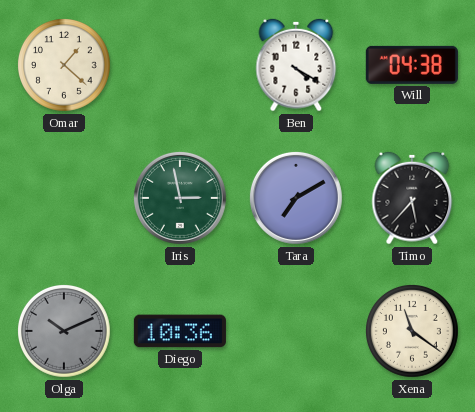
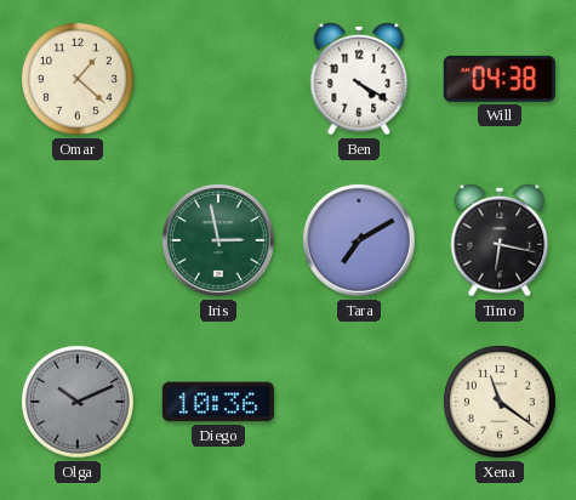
Timo: 5:37 -> 6:17 (500, 240)
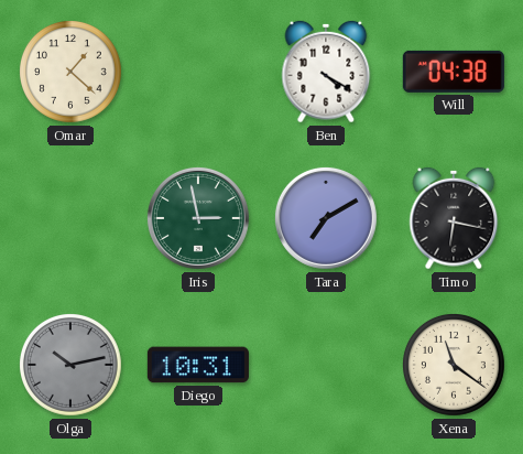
Olga: 10:11 -> 10:13 (72, 366)
Diego: 10:36 -> 10:31 (198, 365)
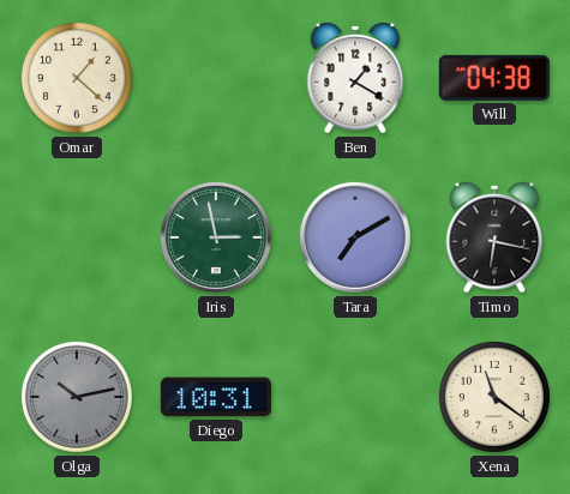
Ben: 4:20 -> 1:20 (355, 78)
